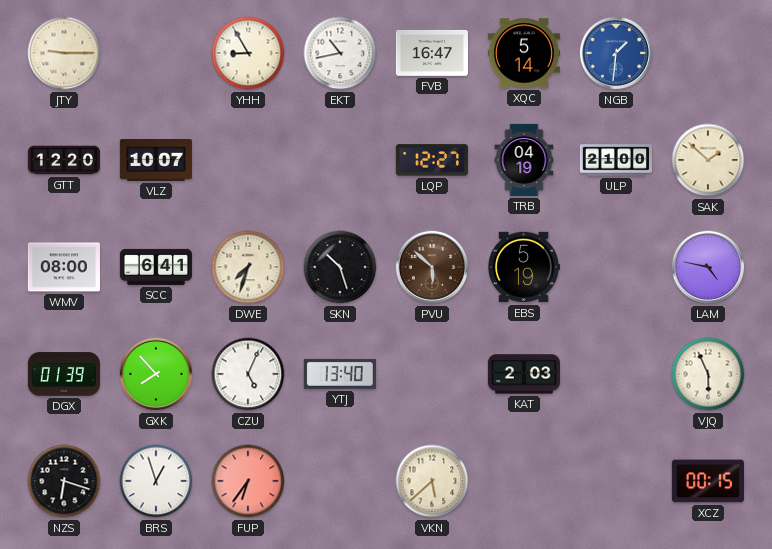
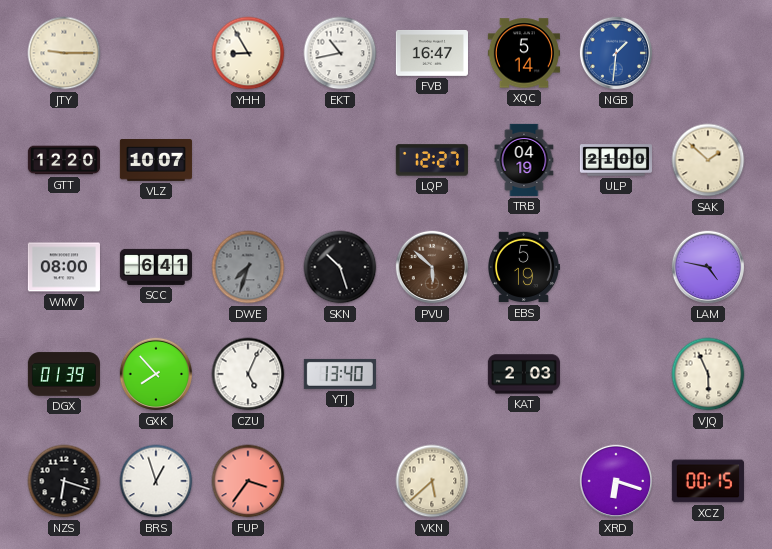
DWE dial: cream -> grey (248, 267)
FUP: 6:36 -> 3:36 (248, 481)
XRD: none -> 6:18 (616, 481)
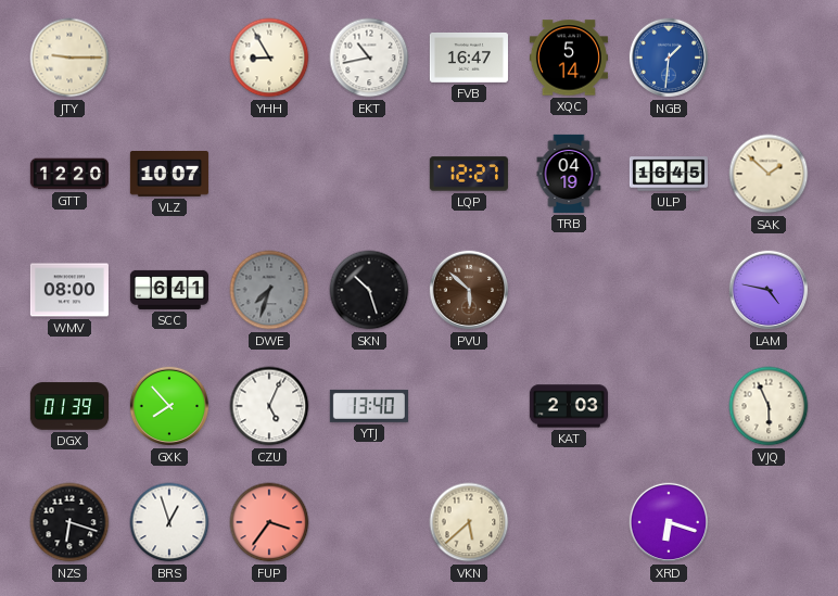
ULP: 21:00 -> 16:45 (669, 174)
EBS: 5:19 -> none (524, 267)
XCZ: 00:15 -> none (708, 481)
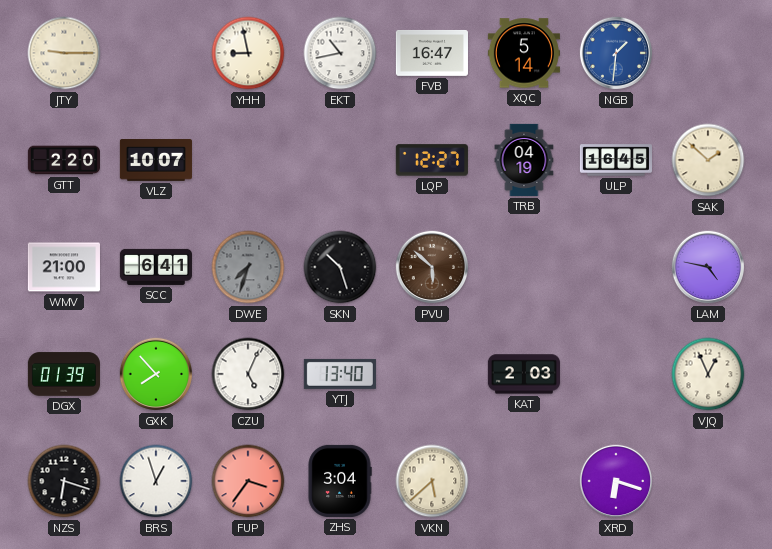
YHH: 8:55 -> 8:58 (248, 53)
GTT: 12:20 -> 2:20 (63, 160)
WMV: 08:00 -> 21:00 (64, 267)
VJQ: 5:56 -> 12:56 (708, 374)
ZHS: none -> 3:04 (340, 481)
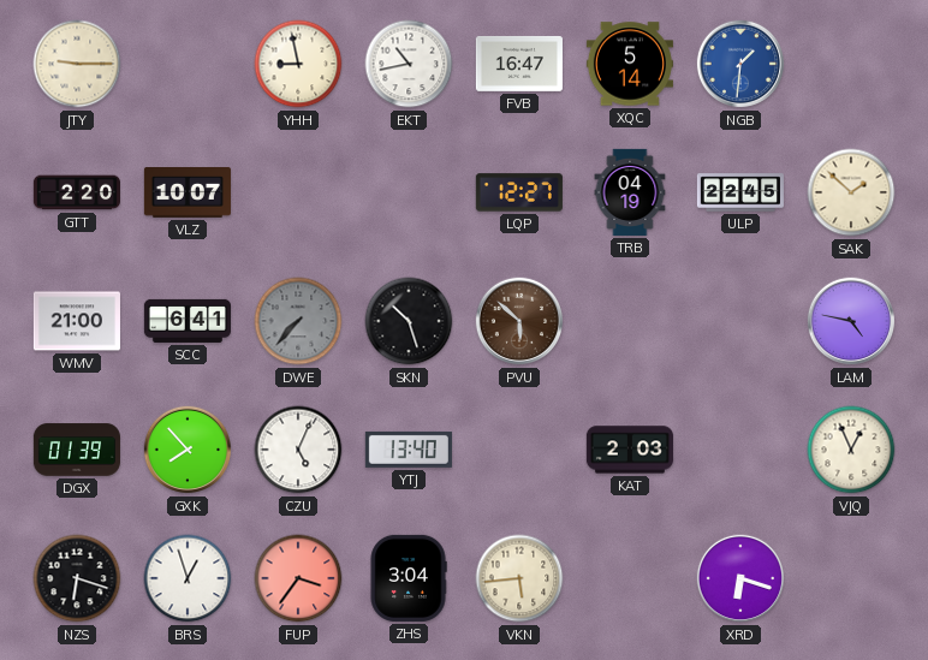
ULP: 16:45 -> 22:45 (740, 192)
DWE: 7:33 -> 7:37 (298, 321)
VKN: 5:38 -> 5:44 (519, 578)
